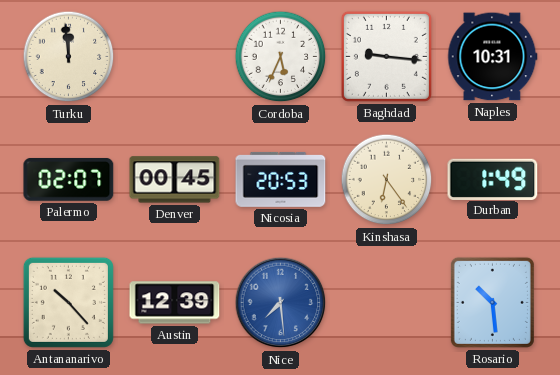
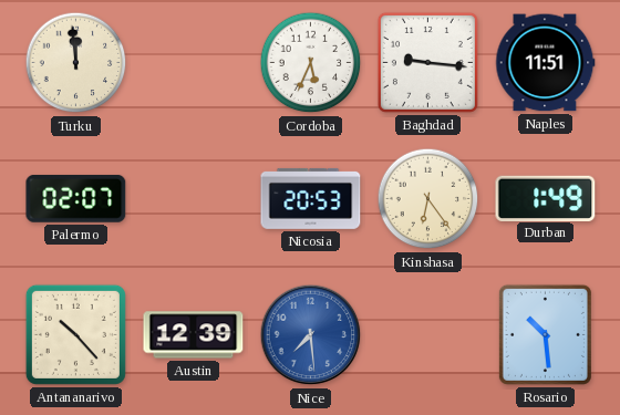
Naples: 10:31 -> 11:51 (546, 63)
Denver: 00:45 -> none (175, 180)
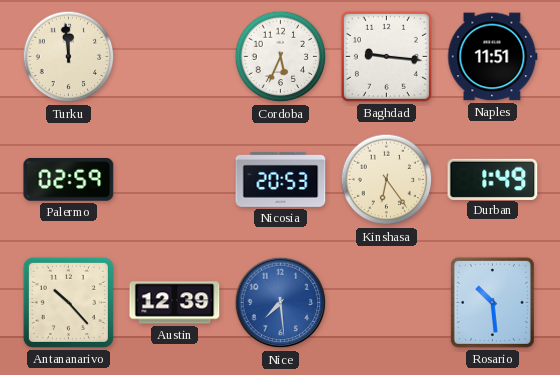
Palermo: 02:07 -> 02:59 (69, 179)
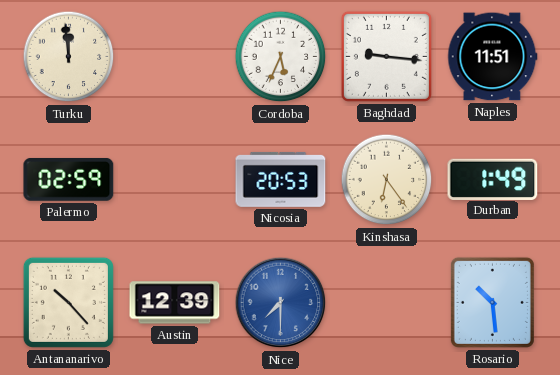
Nice: 7:29 -> 7:30 (281, 303)
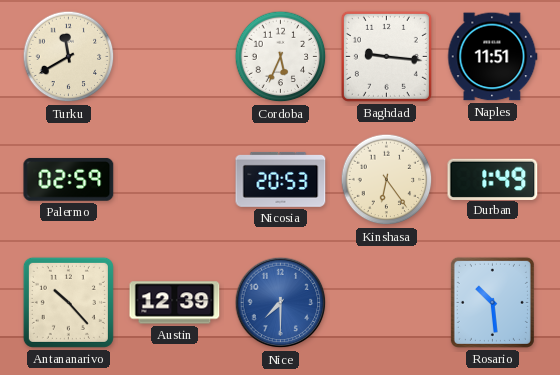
Turku: 11:59 -> 11:40 (69, 57)
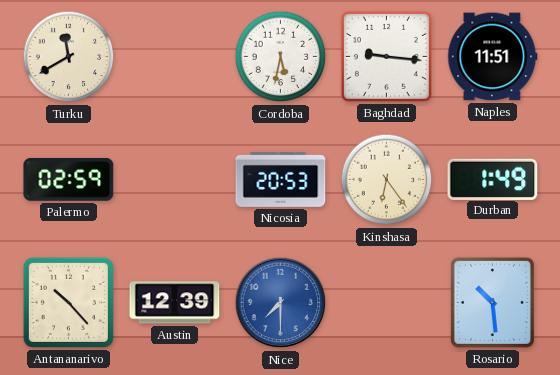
Cordoba: 5:34 -> 5:32 (281, 57)
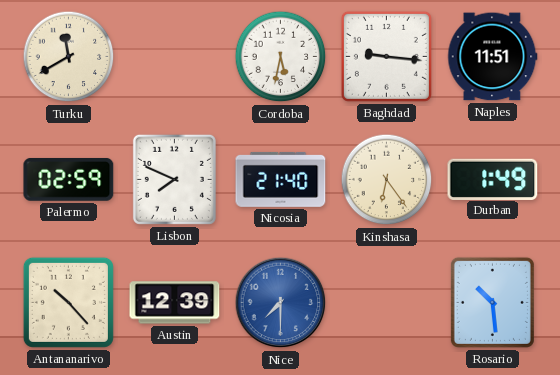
Lisbon: none -> 7:49 (174, 179)
Nicosia: 20:53 -> 21:40 (281, 179)
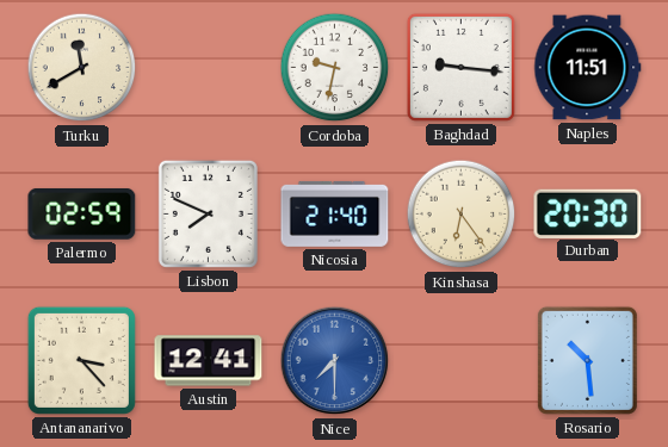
Cordoba: 5:32 -> 9:32 (335, 68)
Durban: 1:49 -> 20:30 (588, 213)
Antananarivo: 10:23 -> 3:23 (81, 360)
Austin: 12:39 -> 12:41 (209, 361)
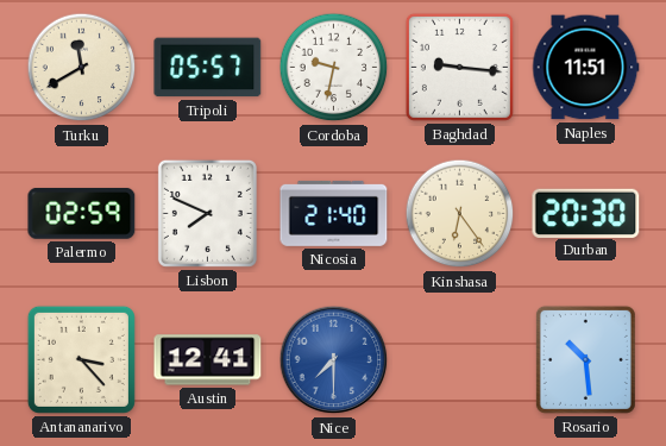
Tripoli: none -> 05:57 (208, 68)
